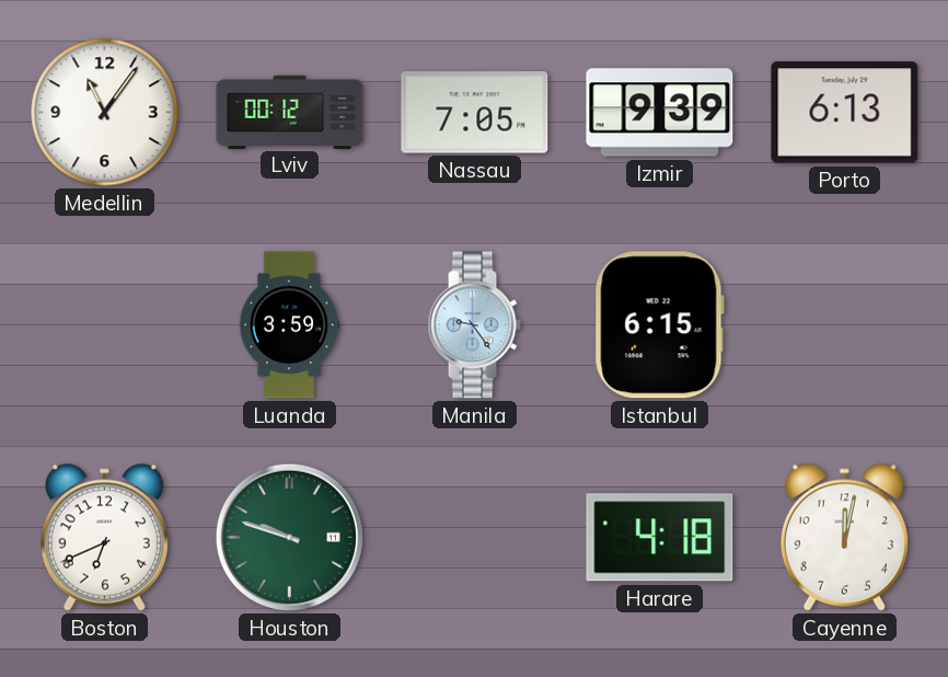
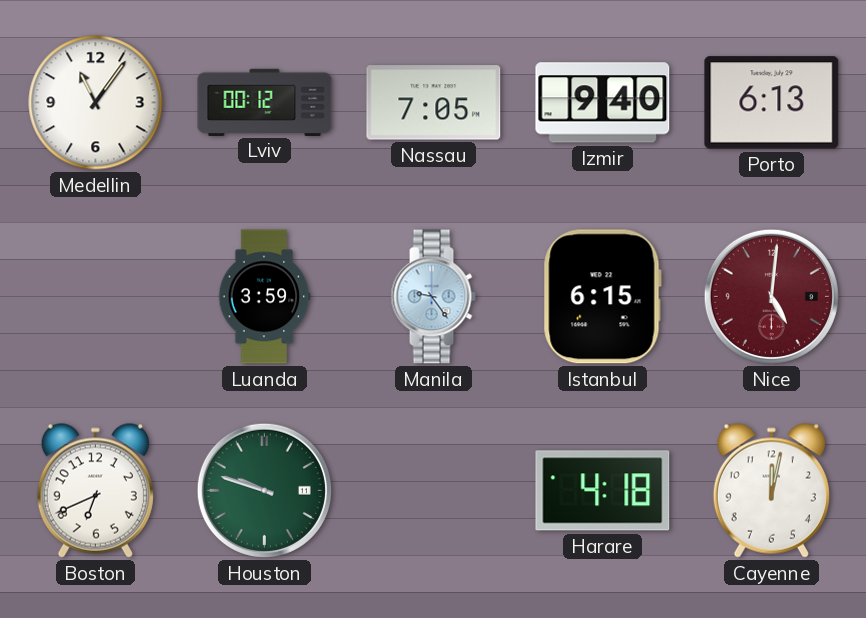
Izmir: 9:39 -> 9:40 (603, 103)
Nice: none -> 5:01 (771, 296)
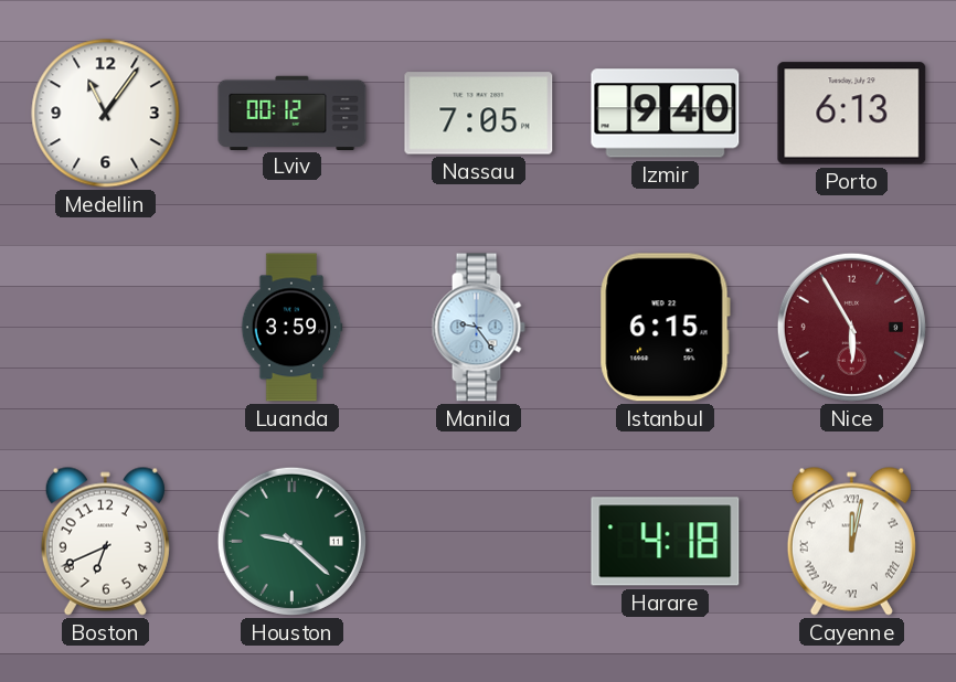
Nice: 5:01 -> 5:55 (851, 327)
Houston: 9:48 -> 9:22 (291, 541)
Cayenne numerals: Arabic -> Roman (851, 541)
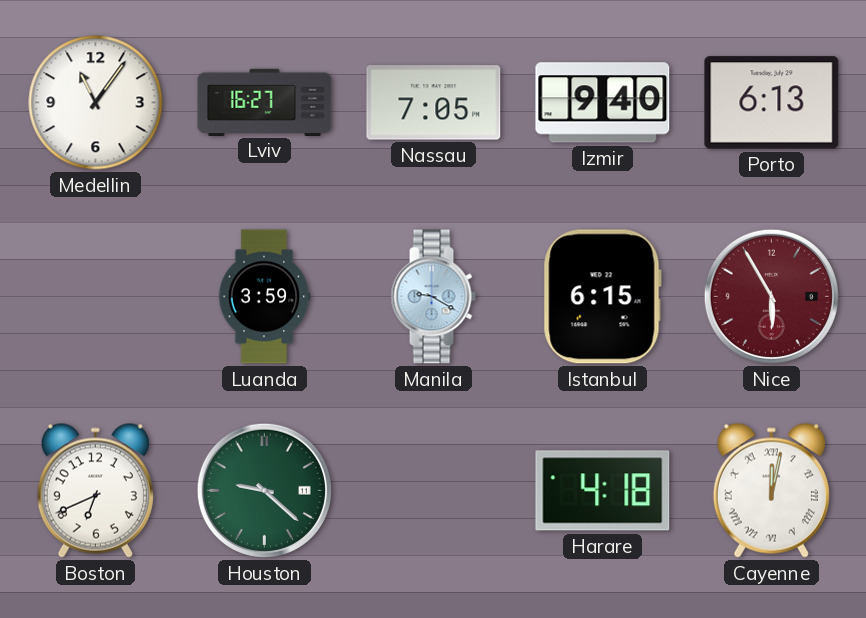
Lviv: 00:12 -> 16:27 (265, 102)
Manila: 9:24 -> 9:20 (433, 297)
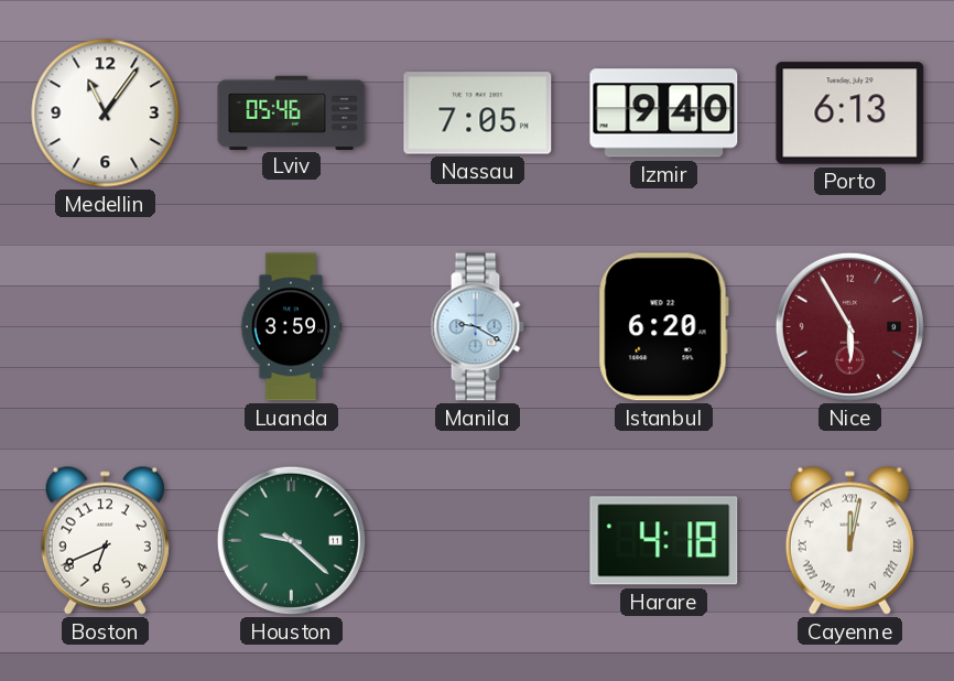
Lviv: 16:27 -> 05:46 (292, 112)
Istanbul: 6:15 -> 6:20 (663, 327)
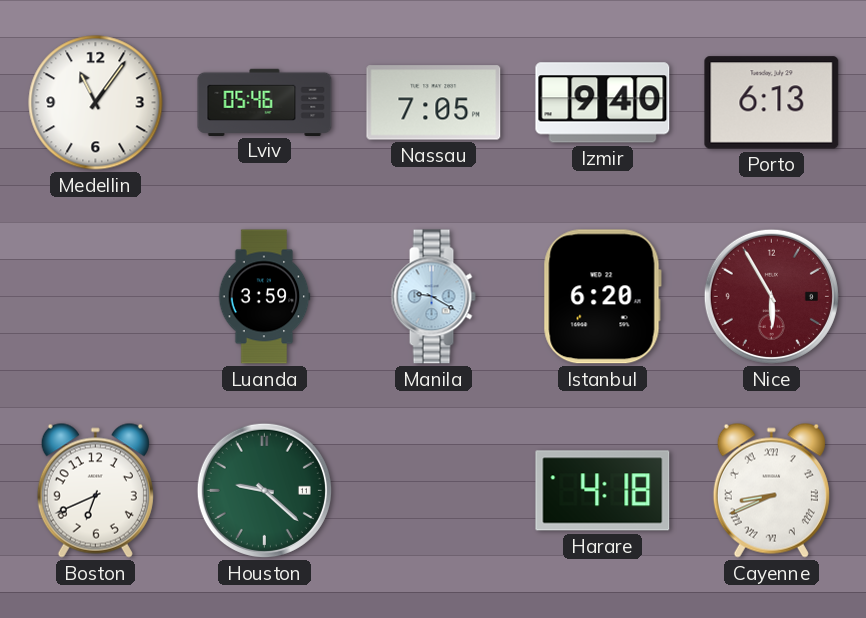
Cayenne: 12:02 -> 8:41 (771, 490)
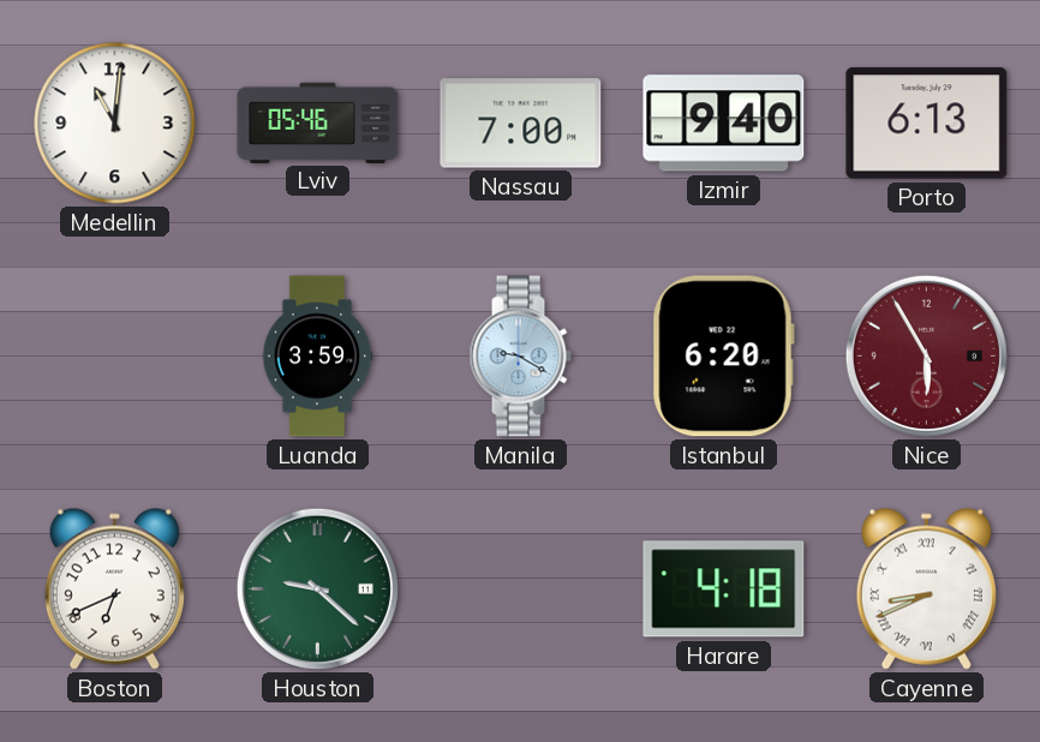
Medellin: 11:06 -> 11:01 (115, 124)
Nassau: 7:05 -> 7:00 (521, 124)
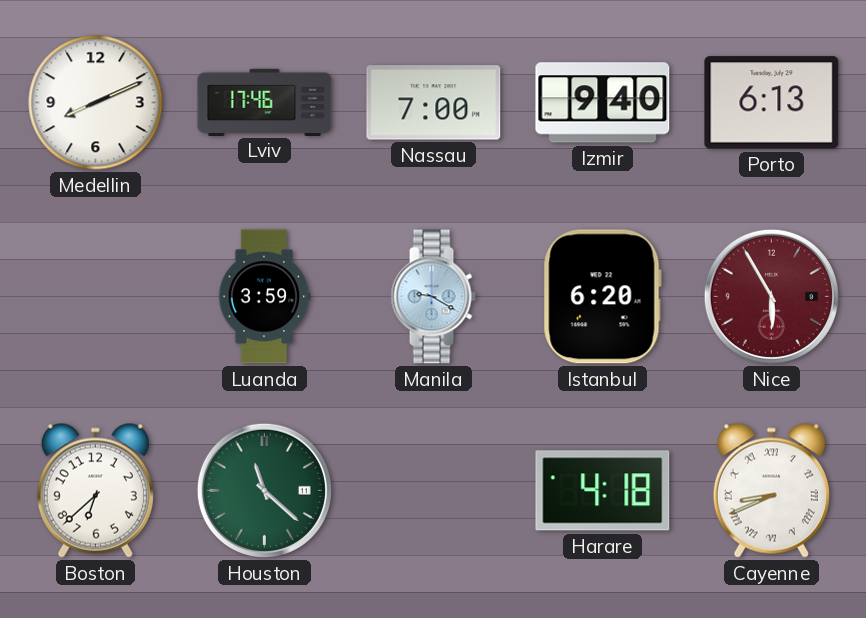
Medellin: 11:01 -> 8:11 (96, 103)
Lviv: 05:46 -> 17:46 (265, 102)
Boston: 6:41 -> 6:38 (95, 490)
Houston: 9:22 -> 11:22 (264, 490)
